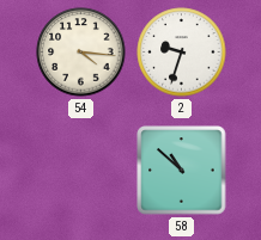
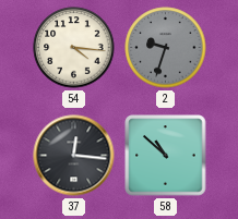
2 dial: white -> grey (166, 48)
37: none -> 12:16 (74, 156)
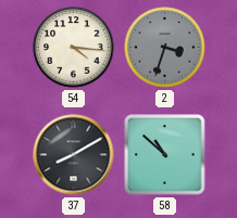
2: 9:33 -> 3:33 (165, 48)
37: 12:16 -> 8:10 (74, 155)
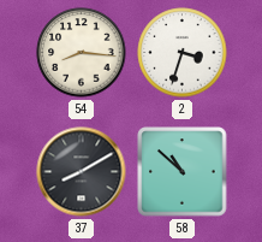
54: 4:16 -> 8:16 (82, 53)
2 dial: grey -> white (183, 53)
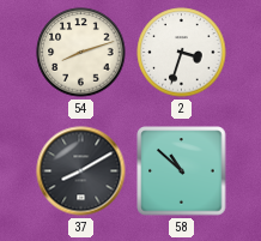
54: 8:16 -> 8:12 (81, 53)
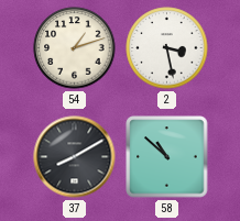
54: 8:12 -> 1:12 (75, 48)
2: 3:33 -> 3:28 (167, 48)
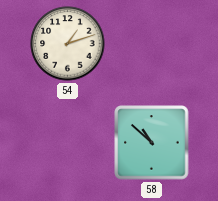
2: 3:28 -> none (167, 48)
37: 8:10 -> none (75, 157)
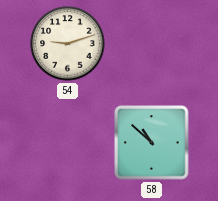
54: 1:12 -> 9:12 (68, 44)
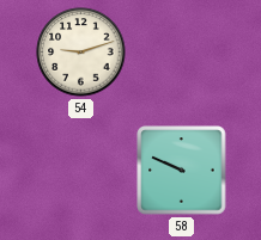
58: 10:52 -> 9:49 (182, 171)
